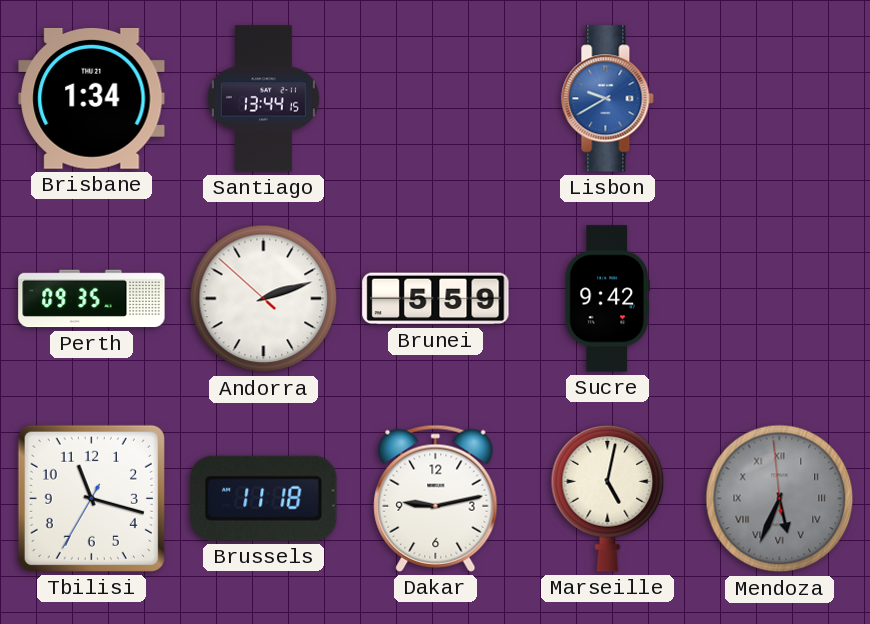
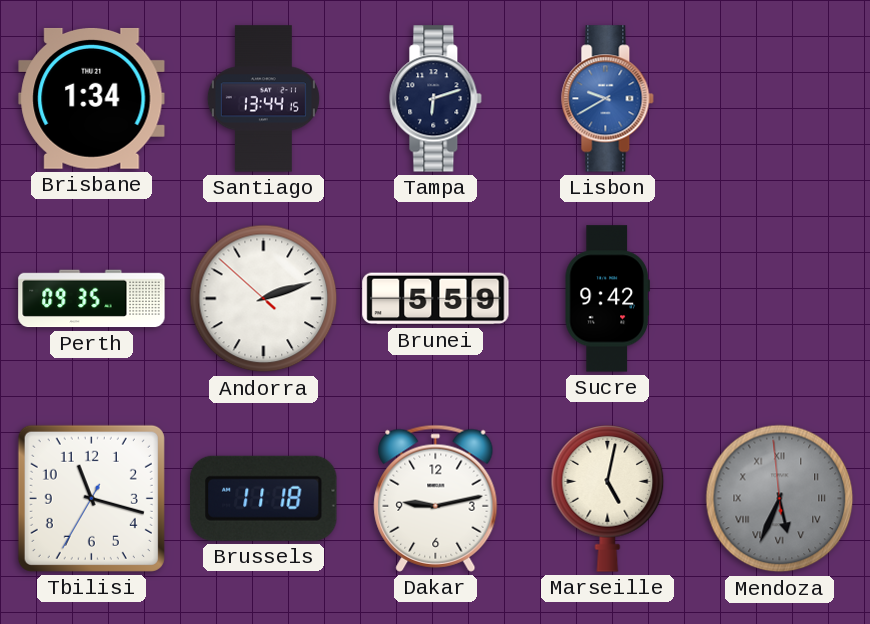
Tampa: none -> 6:12 (436, 99)
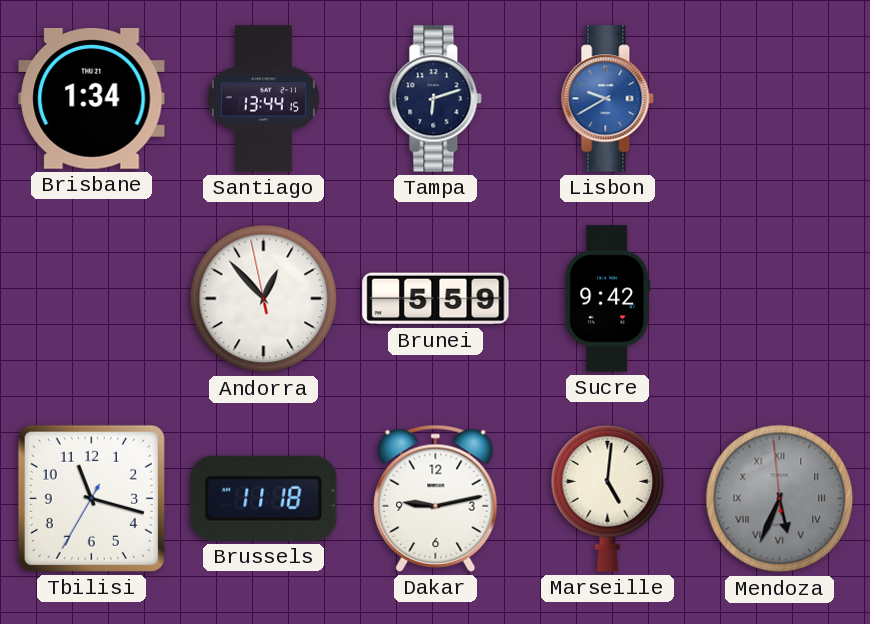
Perth: 09:35 -> none (92, 299)
Andorra: 2:11 -> 12:52 (264, 299)
Marseille: 5:02 -> 5:01 (608, 499)
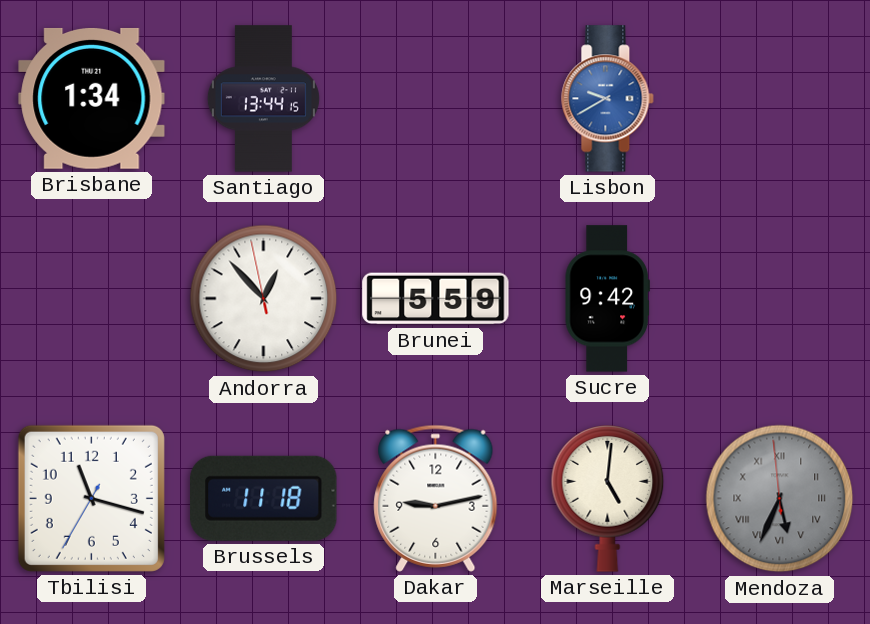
Tampa: 6:12 -> none (436, 99)
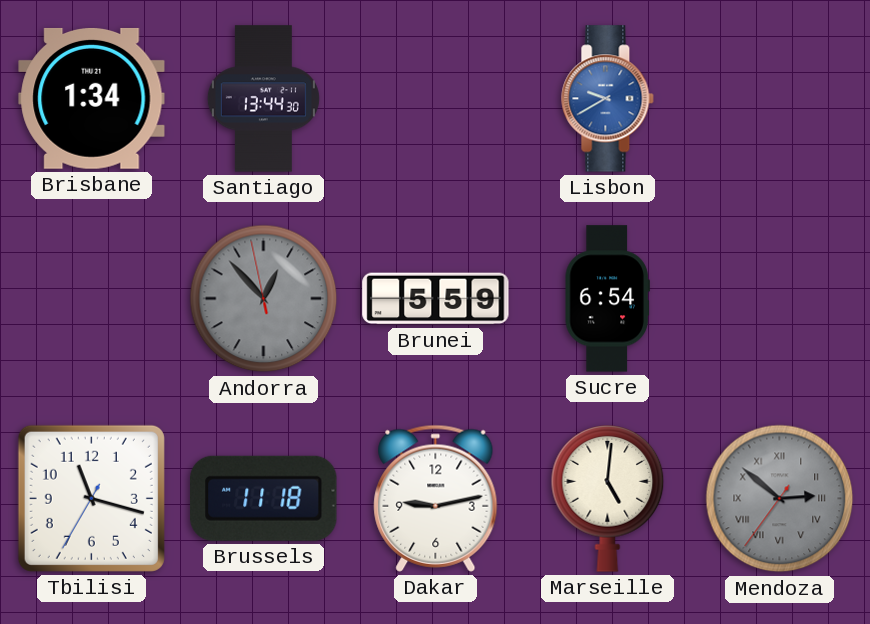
Santiago: 13:44:15 -> 13:44:30 (263, 99)
Andorra dial: white -> grey (264, 299)
Sucre: 9:42 -> 6:54 (607, 299)
Mendoza: 5:33 -> 2:51 (780, 499)
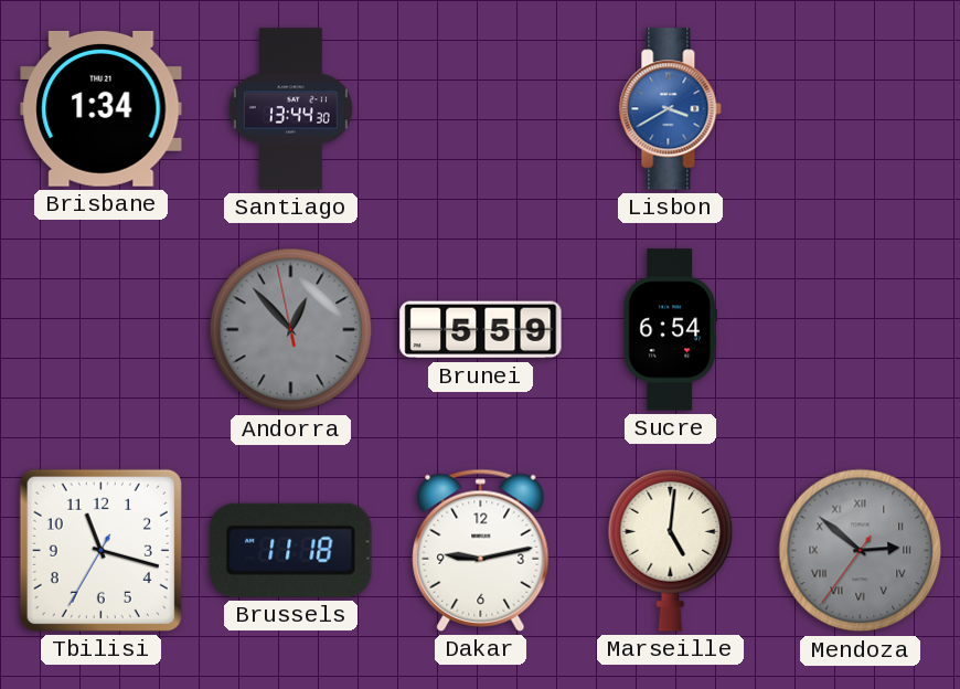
Lisbon: 9:40 -> 3:40 (671, 109)
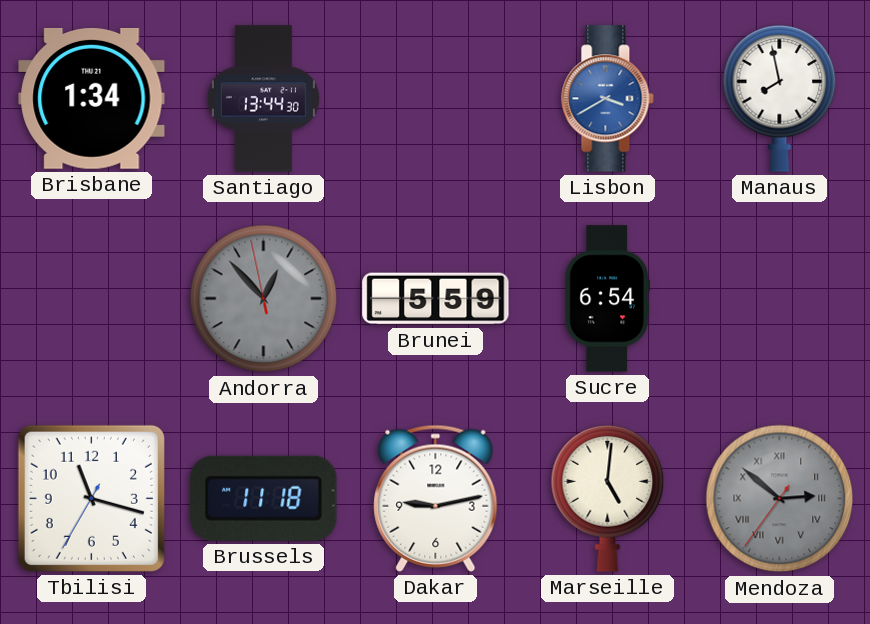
Manaus: none -> 7:58 (780, 99)
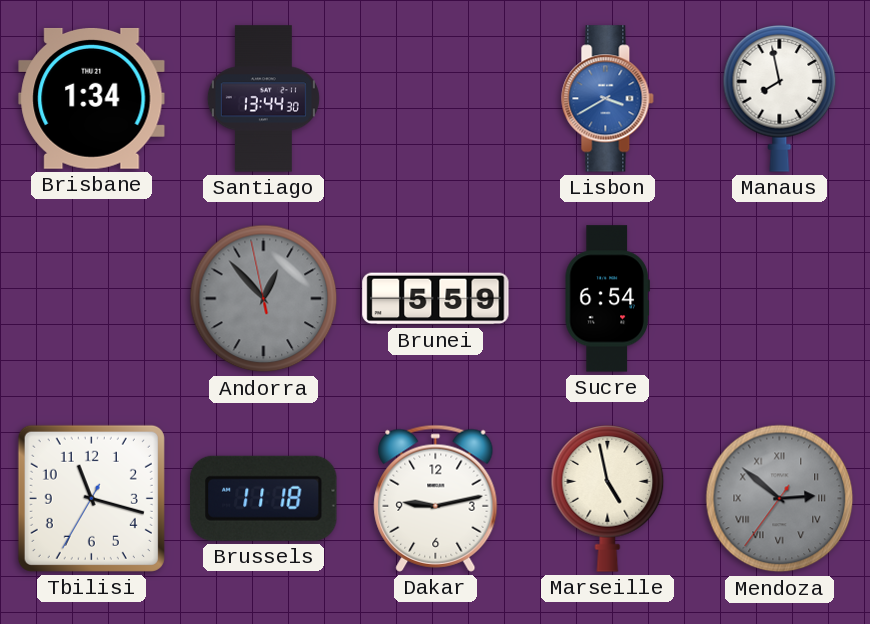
Marseille: 5:01 -> 4:58 (608, 499)
